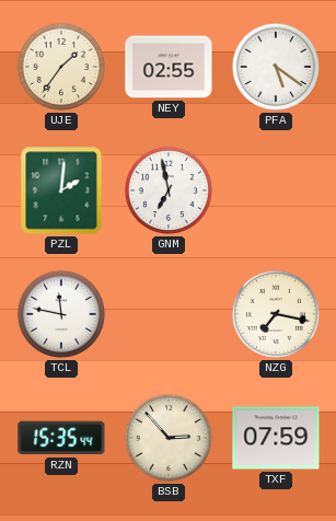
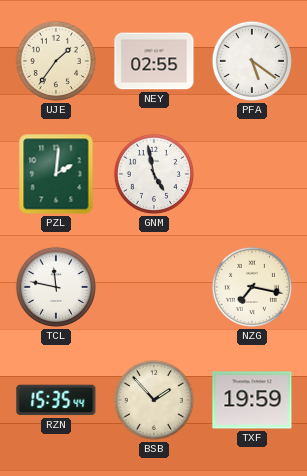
GNM: 6:58 -> 4:58 (154, 174)
BSB: 2:53 -> 1:53 (154, 400)
TXF: 07:59 -> 19:59 (252, 400)
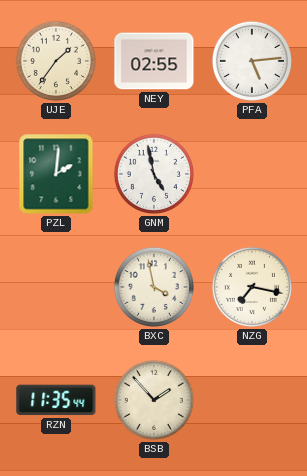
PFA: 5:21 -> 5:14 (252, 61)
TCL: 11:47 -> none (56, 287)
BXC: none -> 3:58 (154, 287)
RZN: 15:35 -> 11:35 (56, 400)
TXF: 19:59 -> none (252, 400)
